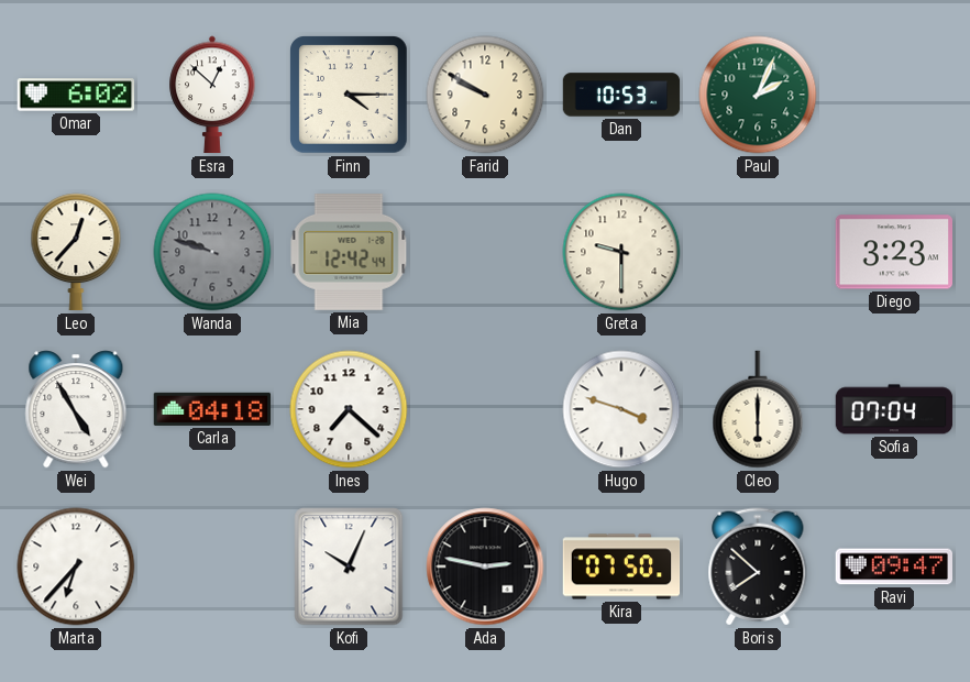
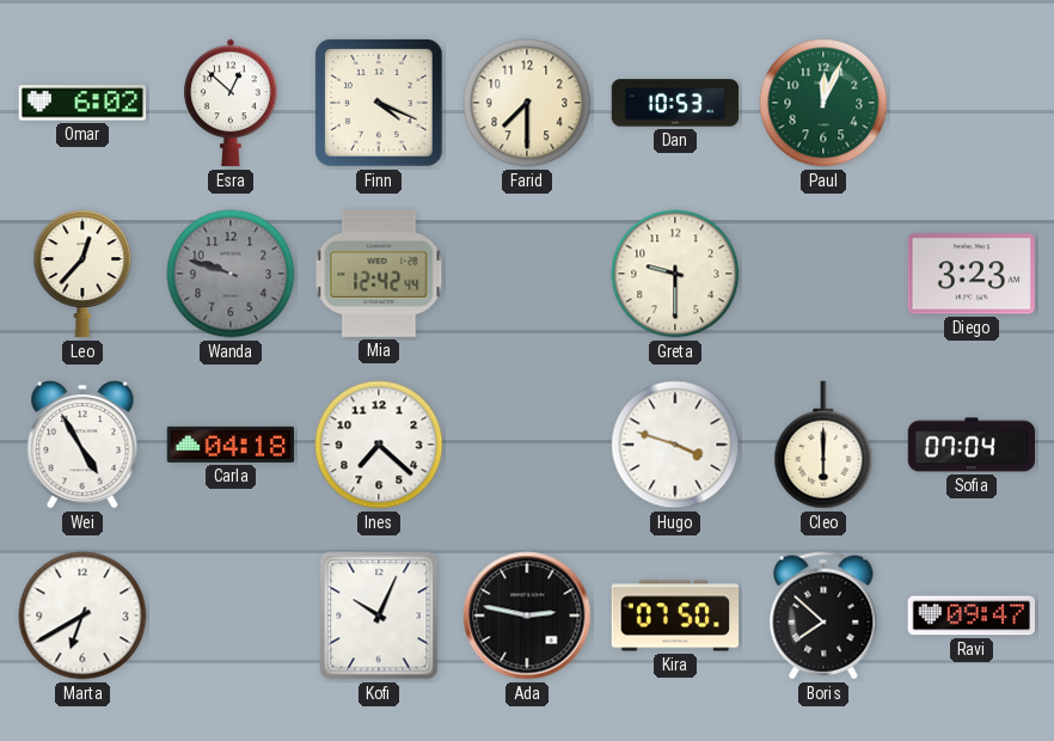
Finn: 4:15 -> 4:19 (379, 103)
Farid: 9:50 -> 7:30 (527, 103)
Paul: 2:04 -> 12:04 (823, 103)
Marta: 6:37 -> 6:40 (82, 616)
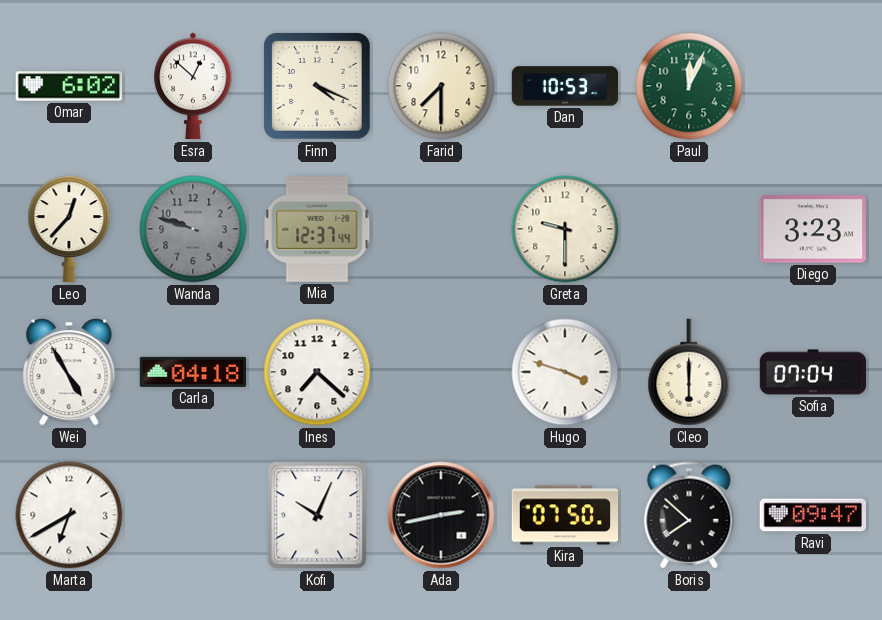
Mia: 12:42 -> 12:37 (317, 230)
Ada: 2:47 -> 2:43 (441, 515)
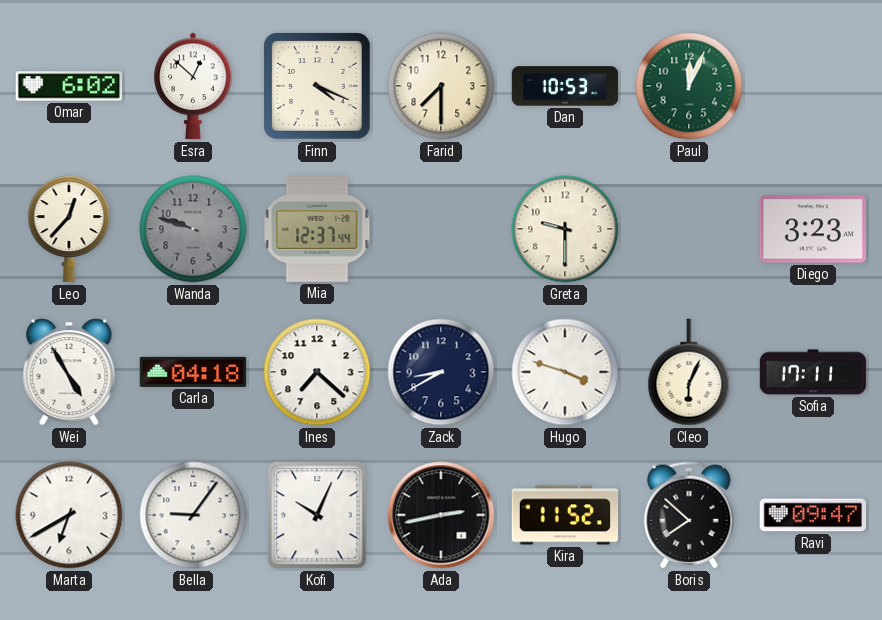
Zack: none -> 8:40 (441, 372)
Cleo: 6:00 -> 6:04 (689, 372)
Sofia: 07:04 -> 17:11 (813, 372)
Bella: none -> 9:06 (193, 515)
Kira: 07:50 -> 11:52 (565, 515)
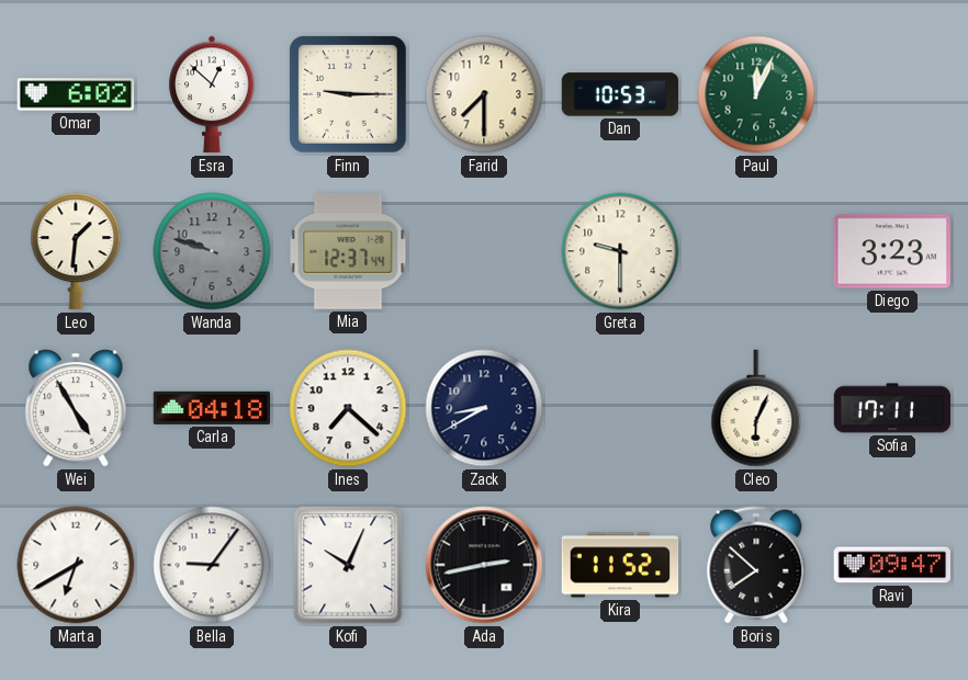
Finn: 4:19 -> 9:15 (348, 94)
Leo: 12:37 -> 1:31 (76, 251)
Hugo: 3:48 -> none (565, 372)
